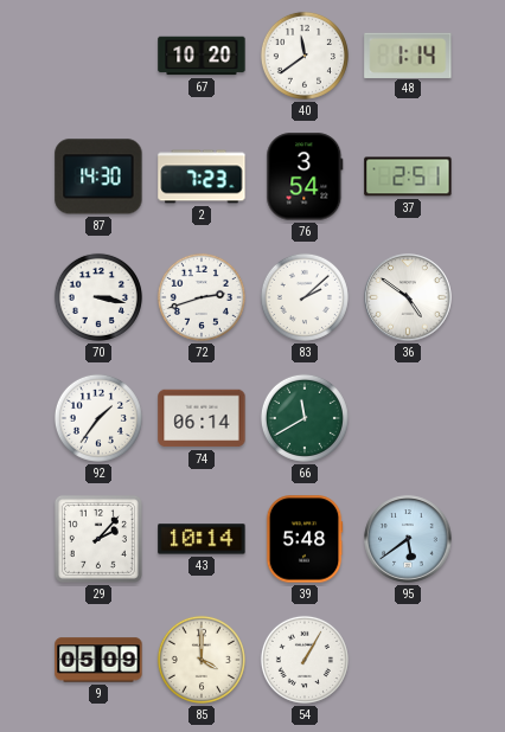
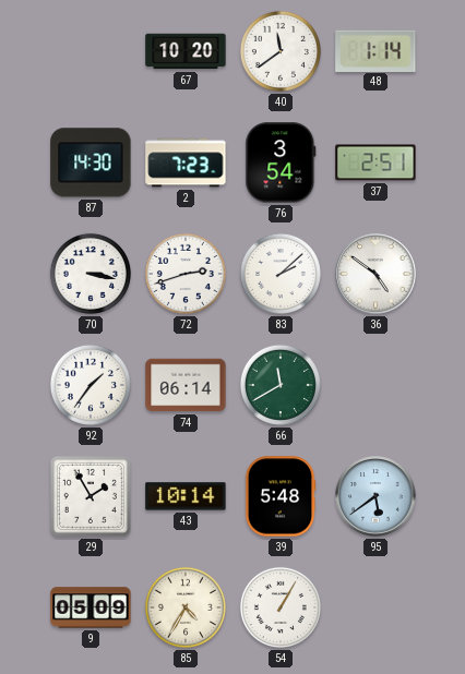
29: 2:07 -> 1:55 (91, 496)
85: 4:00 -> 4:35 (186, 607)
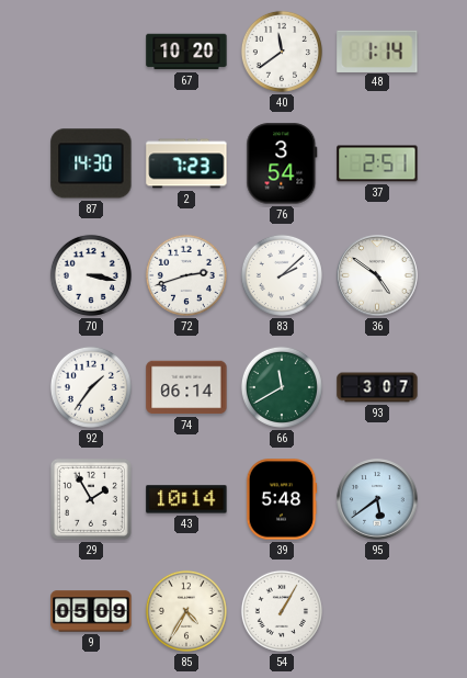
93: none -> 3:07 (377, 387)
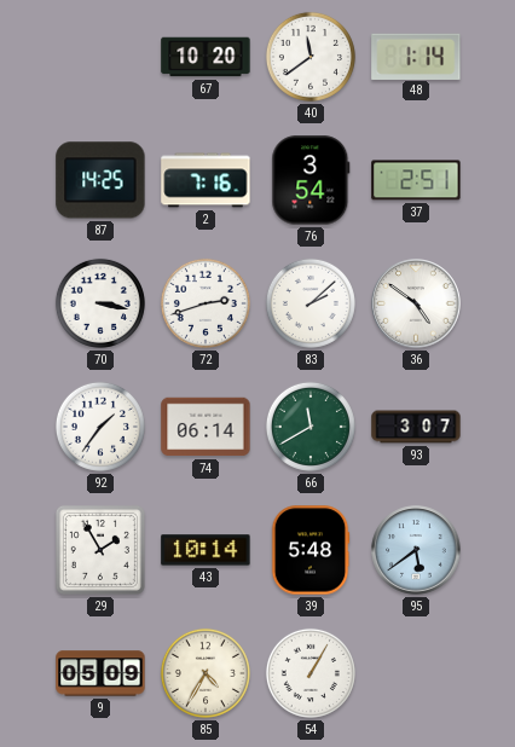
87: 14:30 -> 14:25 (100, 180)
2: 7:23 -> 7:16 (206, 180)
